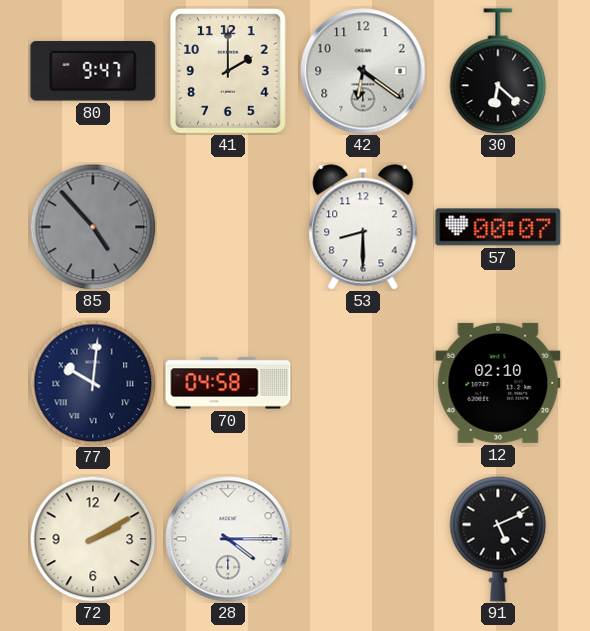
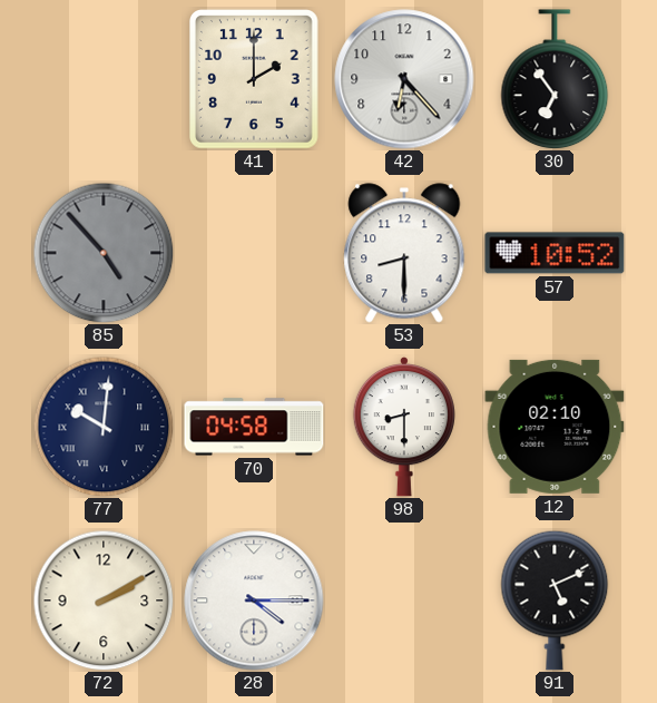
80: 9:47 -> none (93, 71)
42: 6:21 -> 6:23 (404, 79)
30: 6:22 -> 6:54 (555, 79)
57: 00:07 -> 10:52 (555, 253)
98: none -> 8:30 (404, 428)
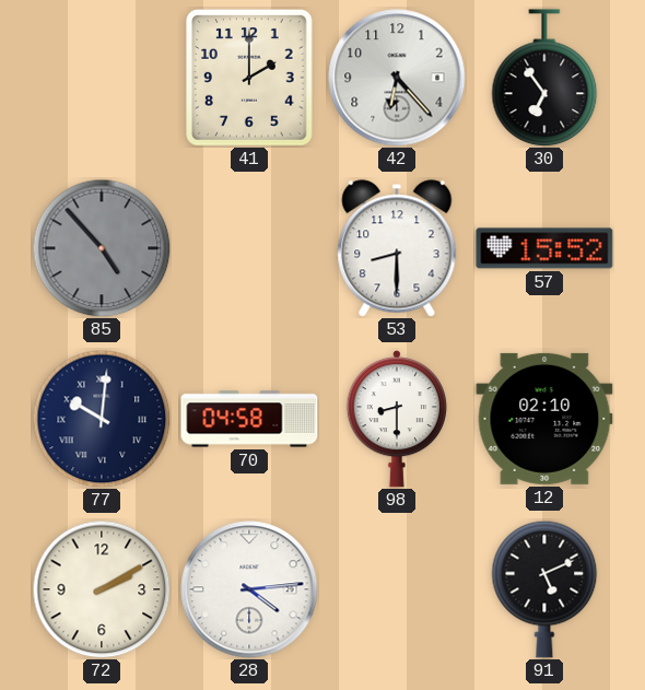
57: 10:52 -> 15:52 (544, 248)
28: 4:15 -> 4:14 (249, 589)
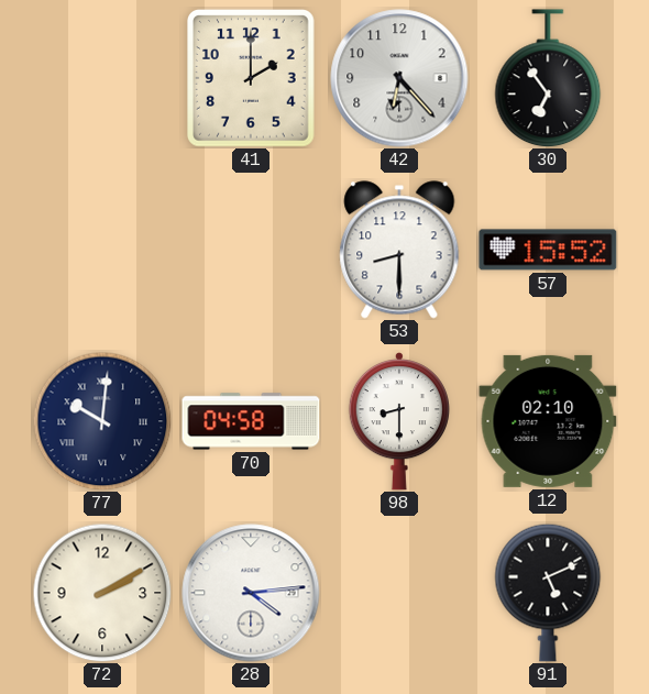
85: 4:53 -> none (102, 248)
